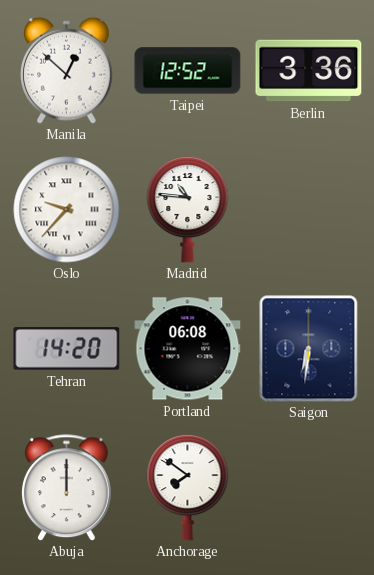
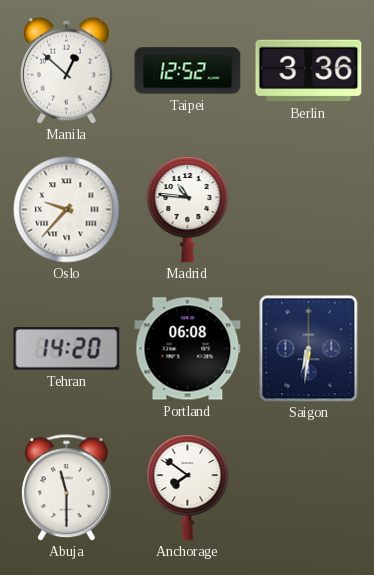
Abuja: 12:00 -> 11:30 (66, 488)
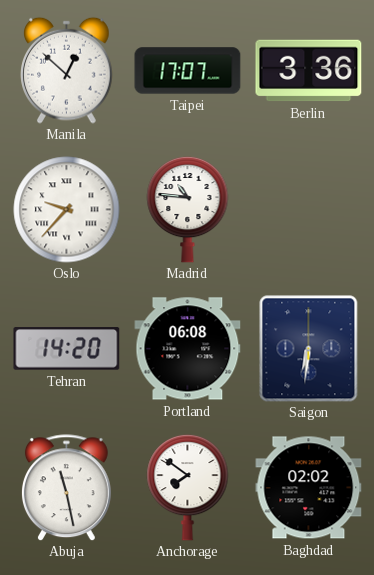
Taipei: 12:52 -> 17:07 (188, 71)
Abuja: 11:30 -> 11:28 (66, 488)
Baghdad: none -> 02:02 (309, 488)
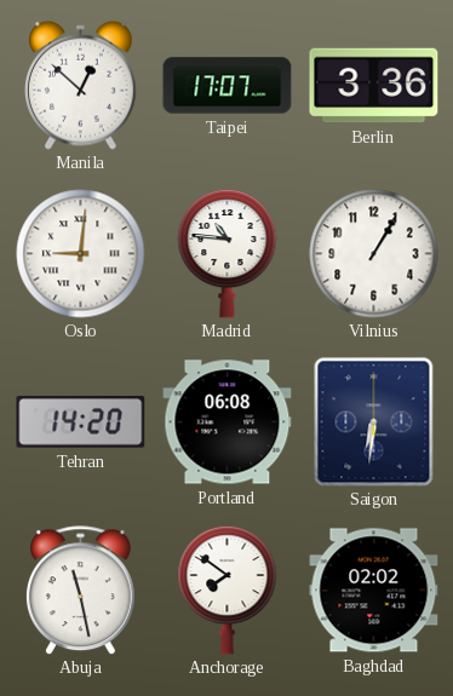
Oslo: 9:37 -> 9:01 (81, 254)
Vilnius: none -> 1:05 (374, 254)
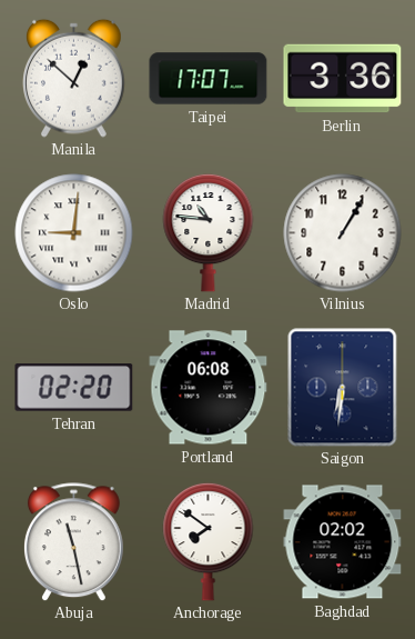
Tehran: 14:20 -> 02:20 (74, 388)
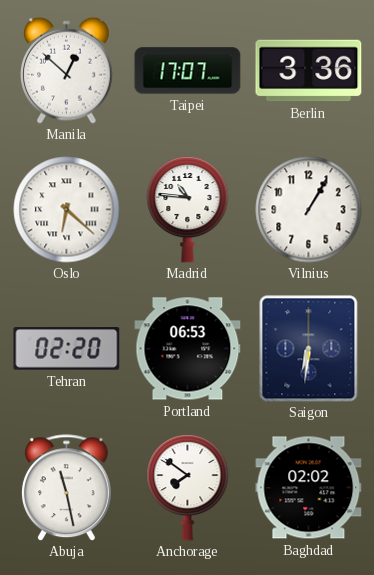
Oslo: 9:01 -> 6:22 (67, 210)
Portland: 06:08 -> 06:53 (188, 349)
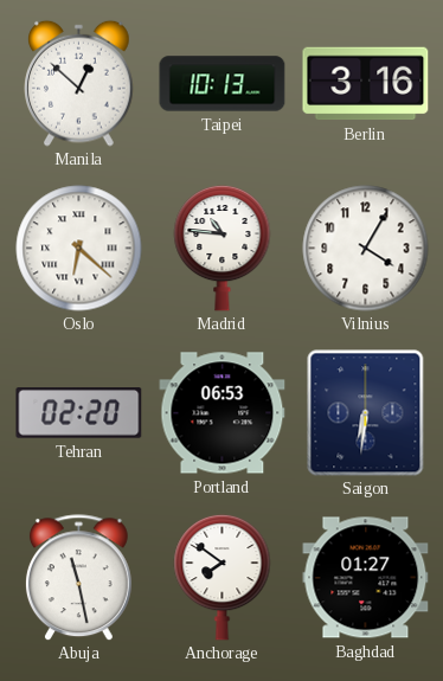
Taipei: 17:07 -> 10:13 (223, 84)
Berlin: 3:36 -> 3:16 (366, 84)
Vilnius: 1:05 -> 4:05 (366, 249)
Baghdad: 02:02 -> 01:27 (366, 578)
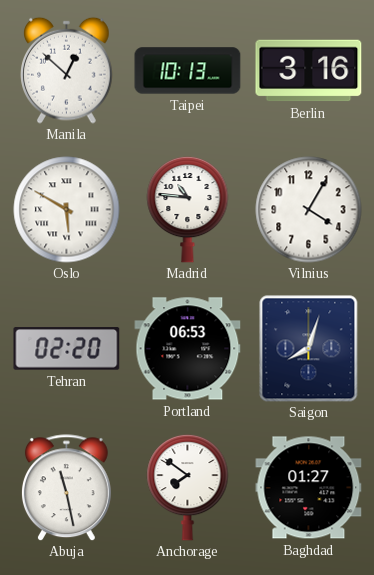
Oslo: 6:22 -> 5:50 (67, 210)
Saigon: 6:31 -> 8:03 (309, 349)
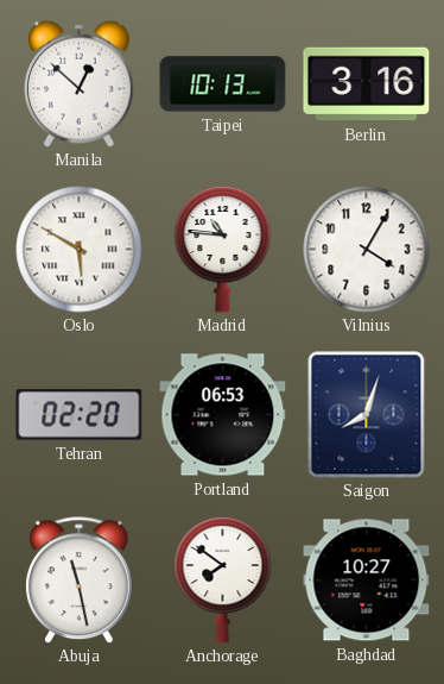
Baghdad: 01:27 -> 10:27 (367, 581)
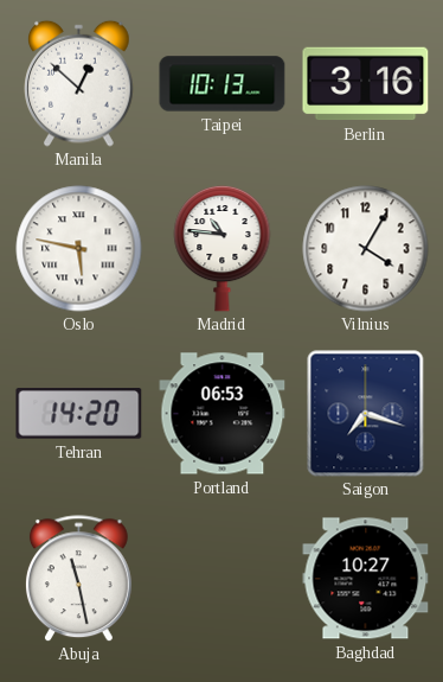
Oslo: 5:50 -> 5:47 (79, 249)
Tehran: 02:20 -> 14:20 (79, 414)
Saigon: 8:03 -> 7:18 (366, 414)
Anchorage: 7:51 -> none (223, 579)
